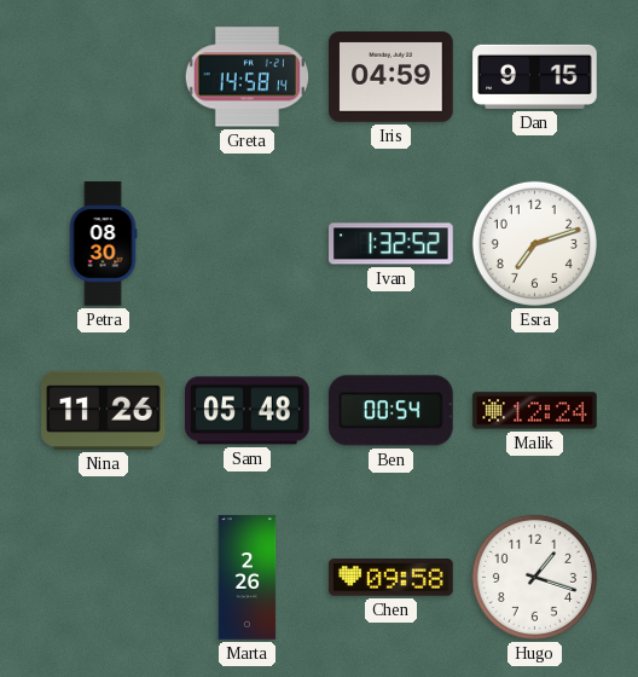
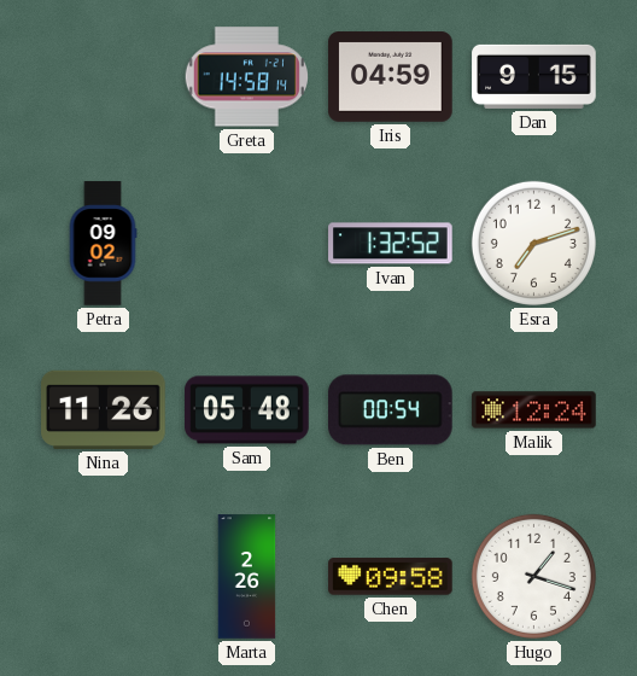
Petra: 08:30 -> 09:02 (103, 244)
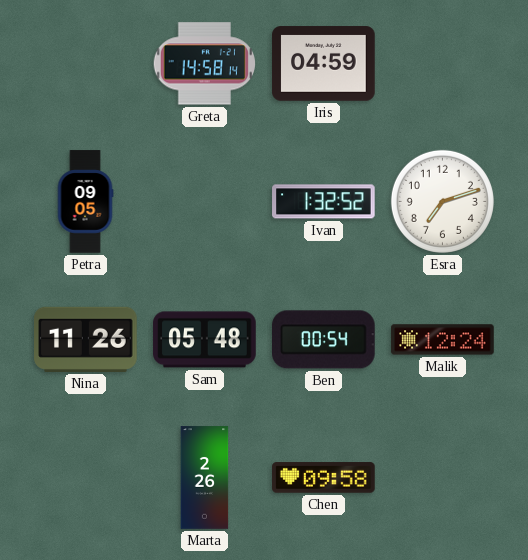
Dan: 9:15 -> none (534, 76)
Petra: 09:02 -> 09:05 (85, 202)
Hugo: 1:18 -> none (533, 576)
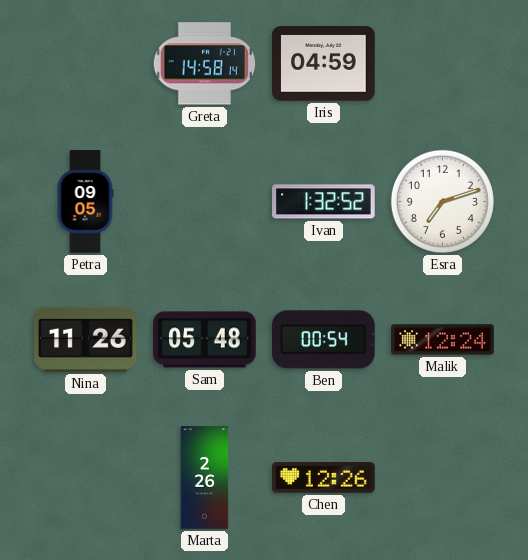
Chen: 09:58 -> 12:26 (324, 478)
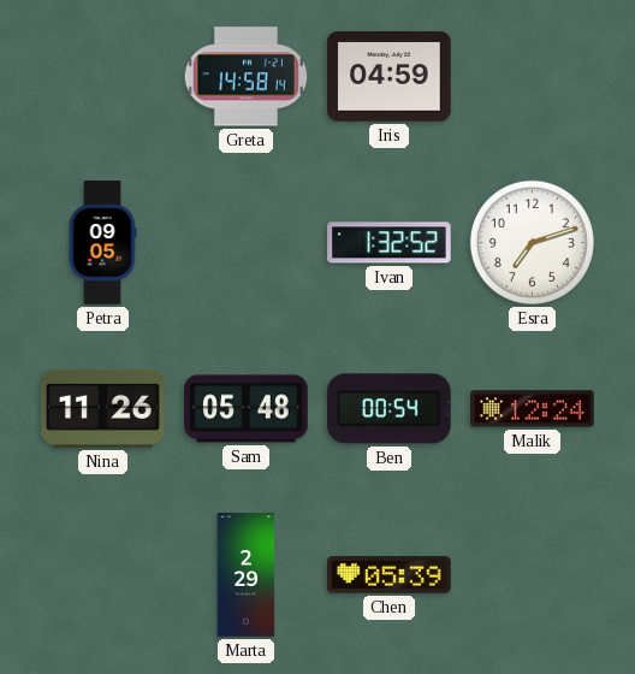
Marta: 2:26 -> 2:29 (247, 575)
Chen: 12:26 -> 05:39 (390, 575)
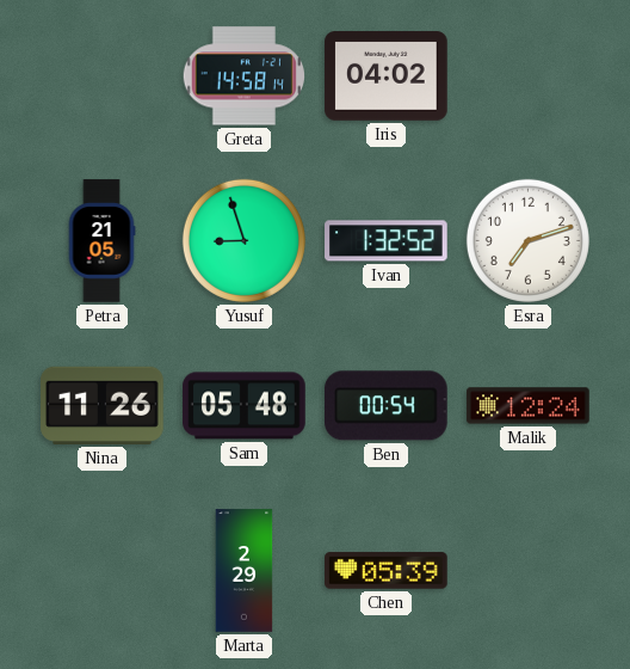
Iris: 04:59 -> 04:02 (387, 76)
Petra: 09:05 -> 21:05 (101, 241)
Yusuf: none -> 8:57 (243, 240)
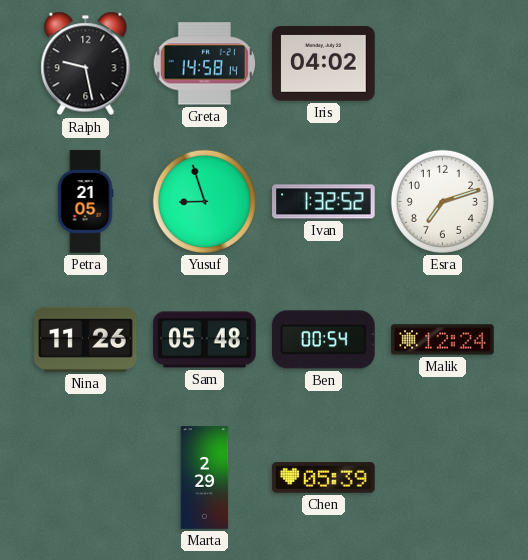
Ralph: none -> 9:28 (86, 64)
